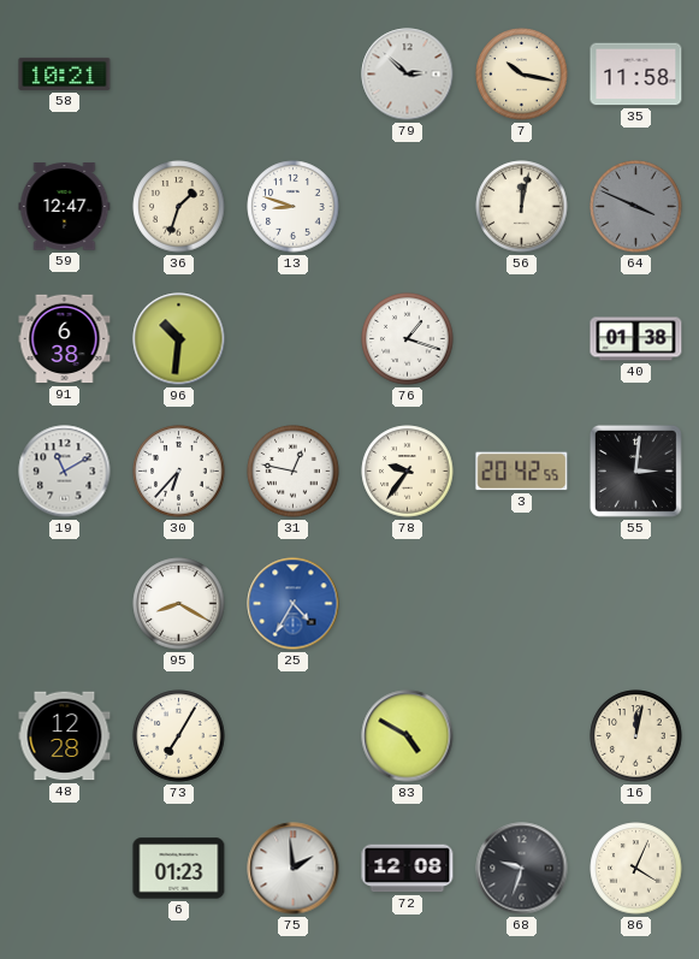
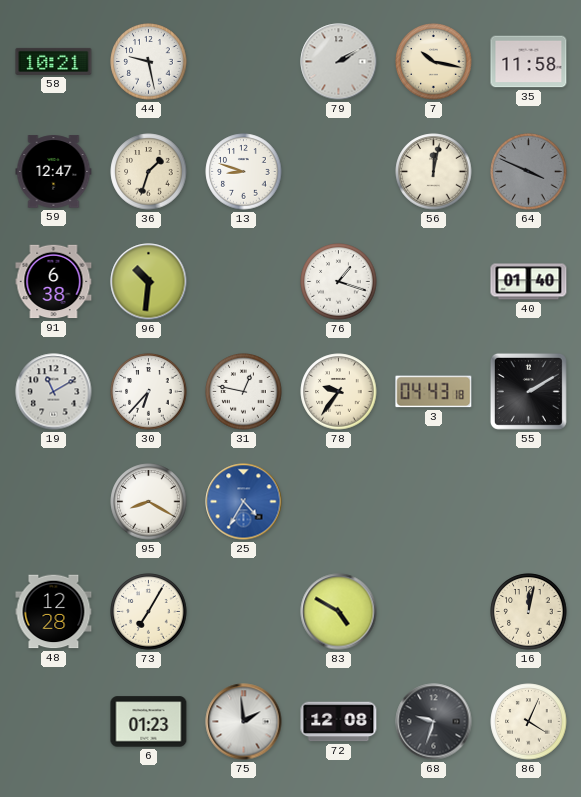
44: none -> 9:28 (149, 62)
79: 2:52 -> 2:10 (339, 62)
40: 01:38 -> 01:40 (529, 282)
3: 20:42 -> 04:43 (434, 392)
55: 3:01 -> 2:10 (528, 391)
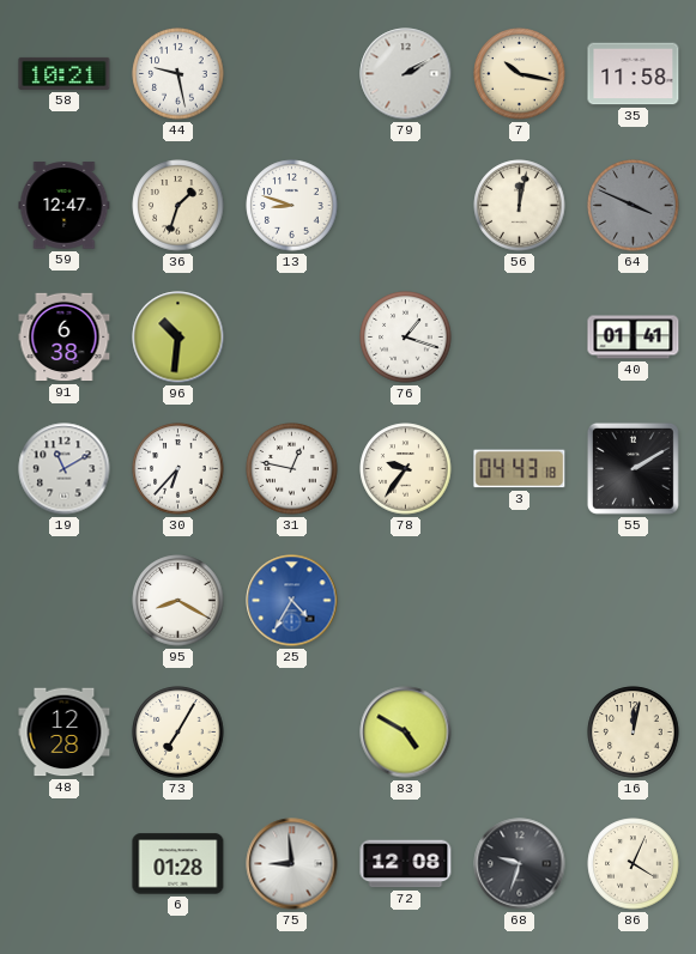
40: 01:40 -> 01:41 (634, 338)
6: 01:23 -> 01:28 (178, 864)
75: 1:59 -> 8:59 (292, 864)
